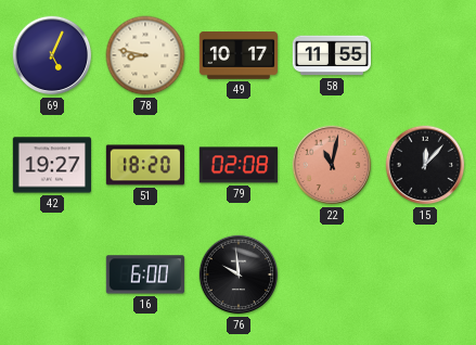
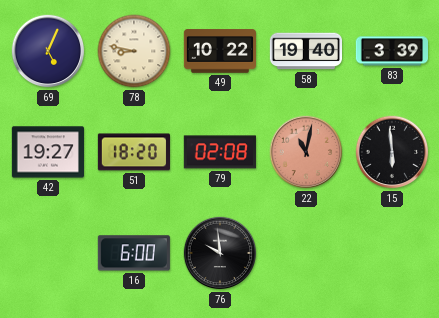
49: 10:17 -> 10:22 (219, 51)
58: 11:55 -> 19:40 (305, 51)
83: none -> 3:39 (391, 51)
15: 12:07 -> 5:59 (392, 152)
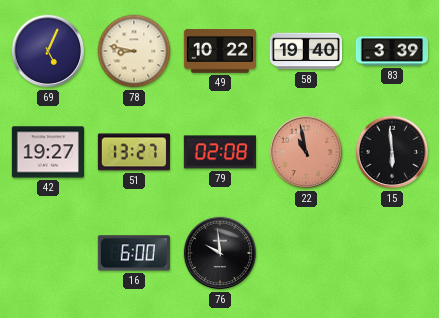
51: 18:20 -> 13:27 (133, 152)
22: 11:02 -> 10:58 (306, 152)
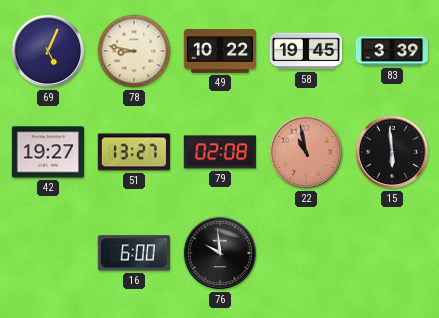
58: 19:40 -> 19:45 (305, 51)
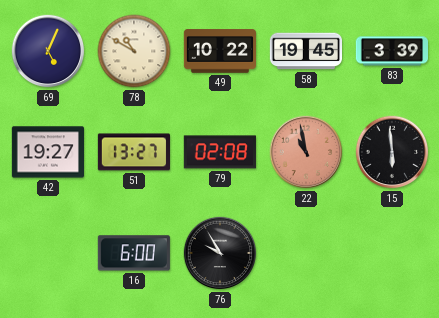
78: 8:47 -> 10:50 (134, 51)
76: 9:59 -> 9:55 (220, 253)
